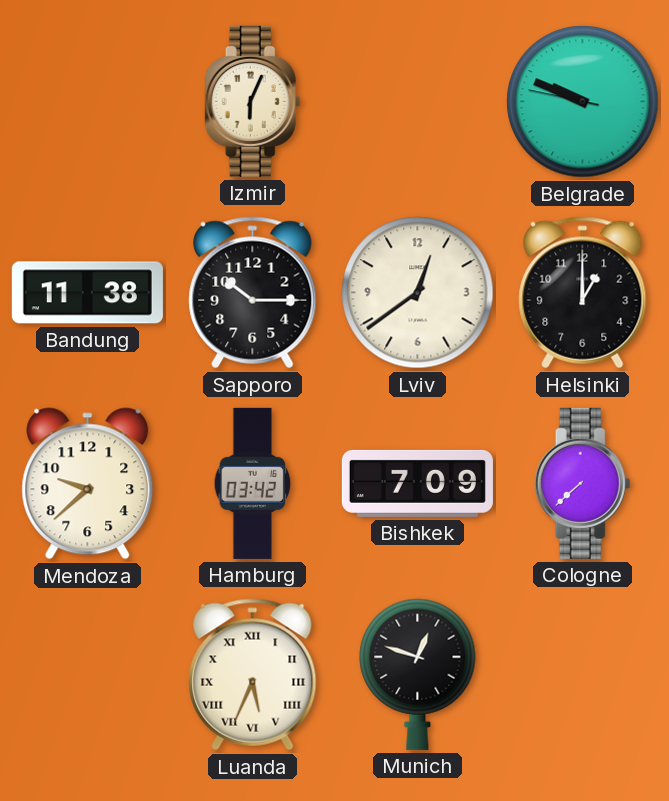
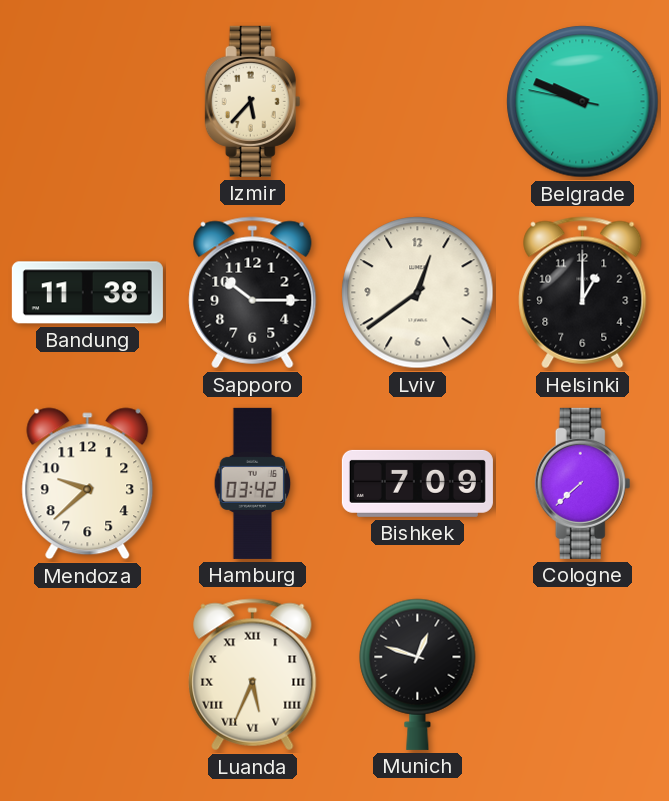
Izmir: 6:04 -> 5:37 (253, 101)
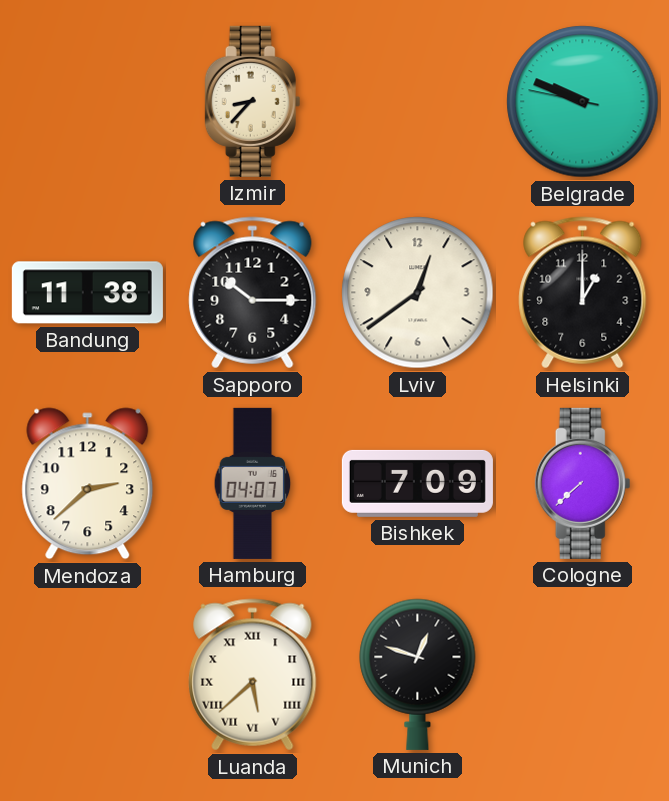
Izmir: 5:37 -> 8:37 (253, 101)
Mendoza: 9:38 -> 2:38 (88, 484)
Hamburg: 03:42 -> 04:07 (253, 483)
Luanda: 5:34 -> 5:38 (253, 675)
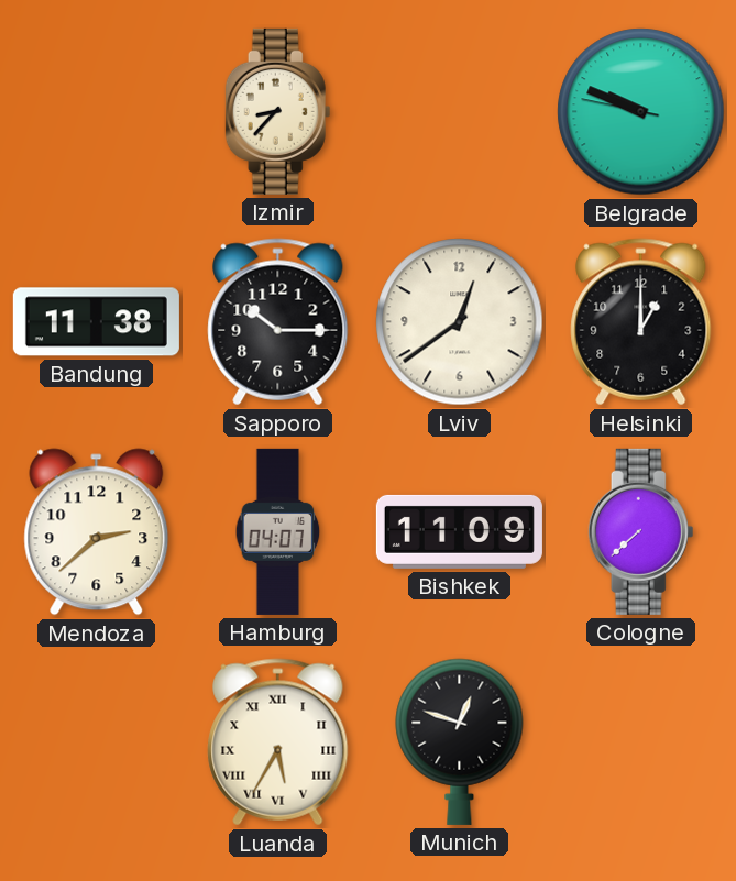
Bishkek: 7:09 -> 11:09 (459, 531)
Luanda: 5:38 -> 5:35 (278, 742)
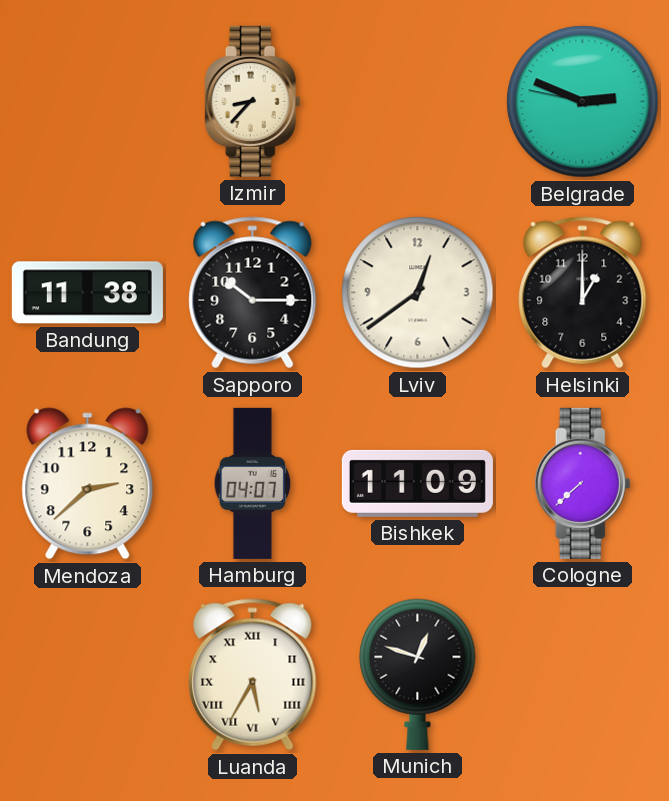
Belgrade: 9:48 -> 2:48 (583, 102)
